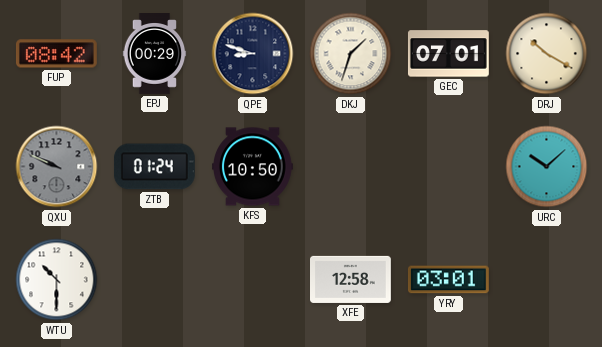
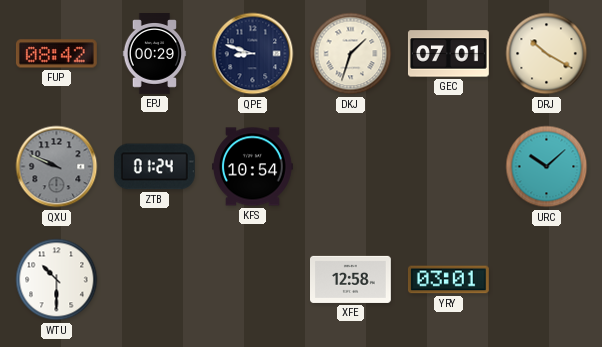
KFS: 10:50 -> 10:54 (253, 167)
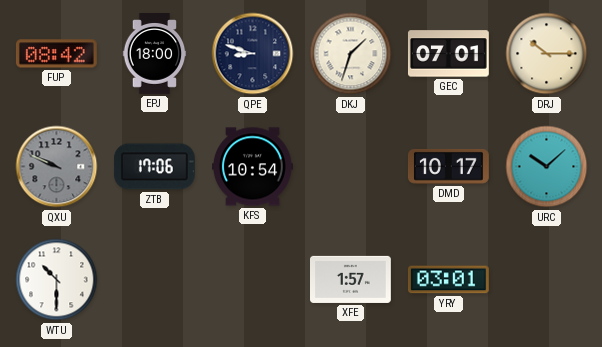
EPJ: 00:29 -> 18:00 (155, 54)
DRJ: 10:20 -> 10:15 (547, 54)
ZTB: 01:24 -> 17:06 (154, 167)
DMD: none -> 10:17 (448, 166)
XFE: 12:58 -> 1:57 (351, 279)
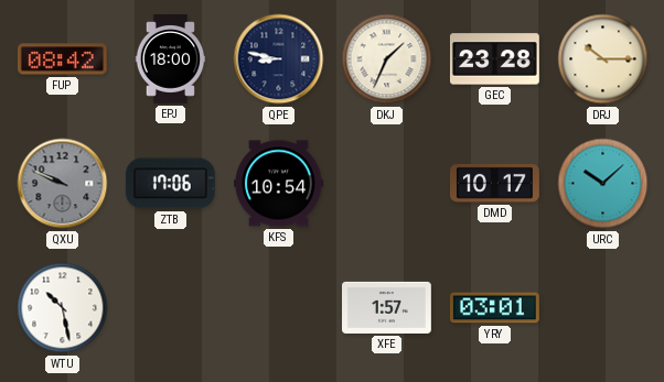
QPE: 8:48 -> 8:47 (279, 59)
DKJ: 1:33 -> 1:34 (387, 59)
GEC: 07:01 -> 23:28 (495, 59)
WTU: 10:30 -> 10:28 (63, 308)
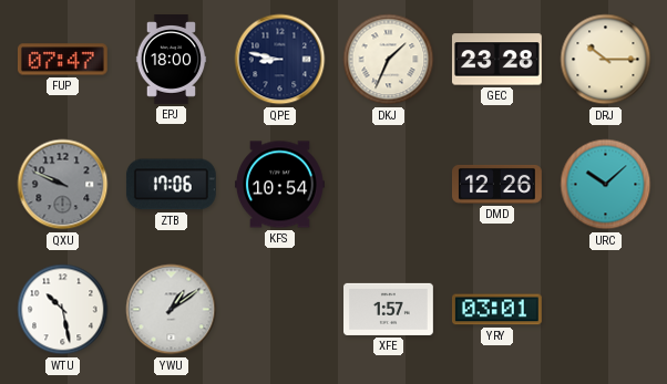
FUP: 08:42 -> 07:47 (62, 60)
DMD: 10:17 -> 12:26 (496, 184)
YWU: none -> 1:09 (172, 310)
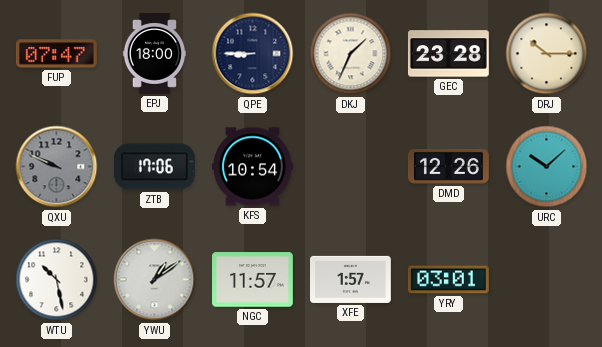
QPE: 8:47 -> 8:45 (253, 54)
NGC: none -> 11:57 (253, 280)
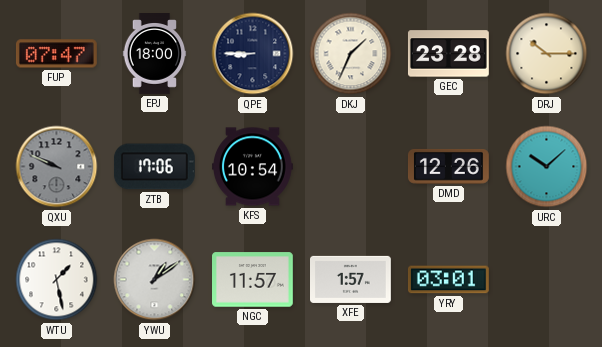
WTU: 10:28 -> 1:28 (57, 280)
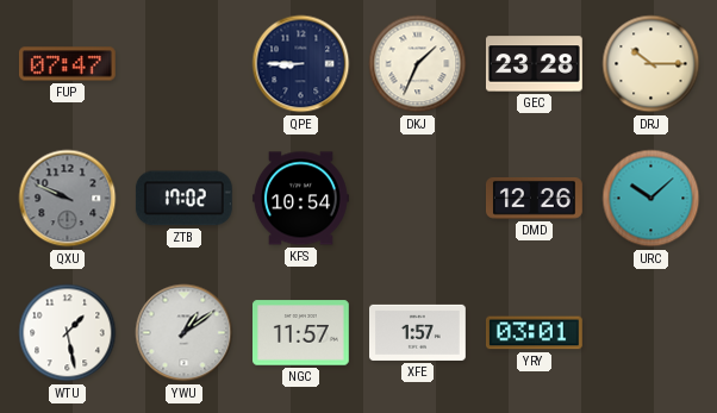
EPJ: 18:00 -> none (155, 54)
ZTB: 17:06 -> 17:02 (183, 199)
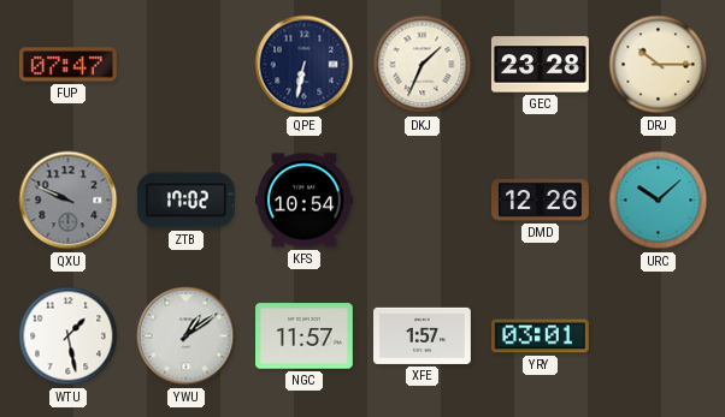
QPE: 8:45 -> 6:32 (305, 65)
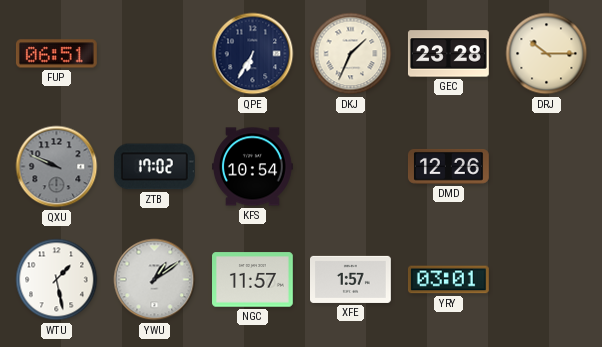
FUP: 07:47 -> 06:51 (56, 54)
QPE: 6:32 -> 6:35 (253, 54)
URC: 10:08 -> none (659, 201)
